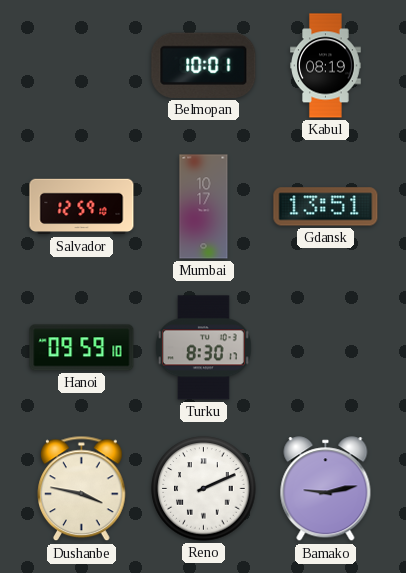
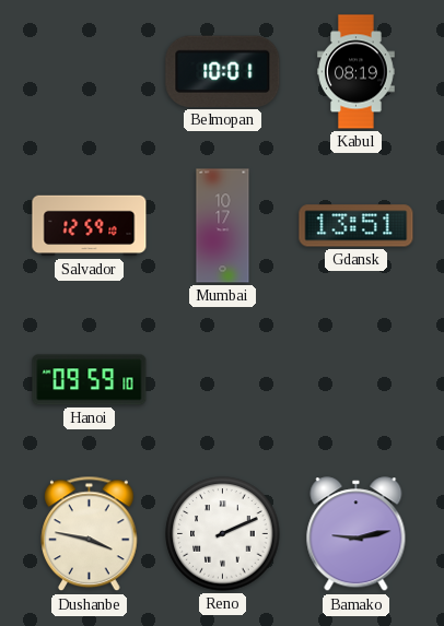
Turku: 8:30 -> none (203, 348)
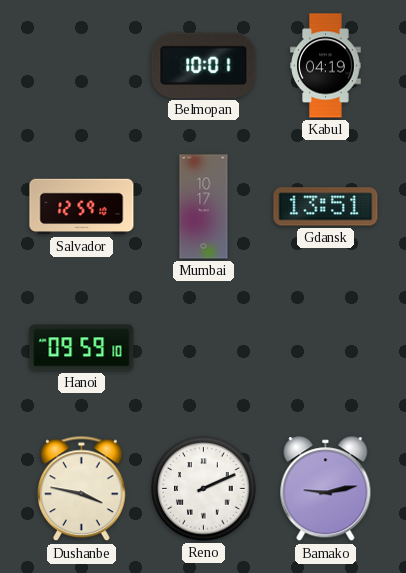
Kabul: 08:19 -> 04:19 (326, 66)
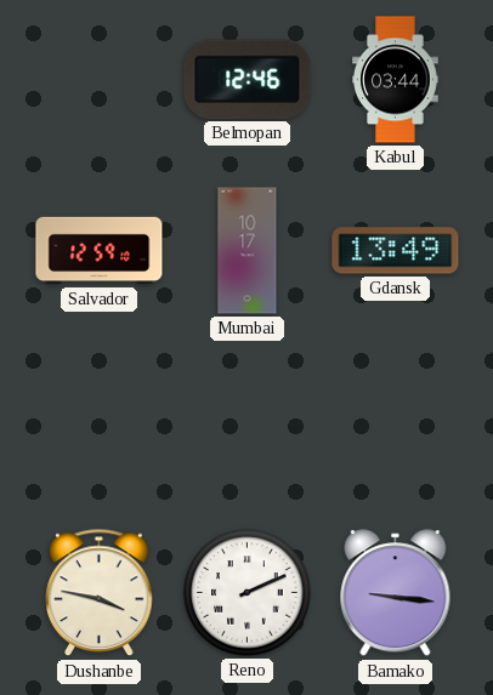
Belmopan: 10:01 -> 12:46 (248, 79)
Kabul: 04:19 -> 03:44 (396, 80)
Gdansk: 13:51 -> 13:49 (396, 251)
Hanoi: 09:59 -> none (82, 348)
Bamako: 9:13 -> 9:16 (396, 593)
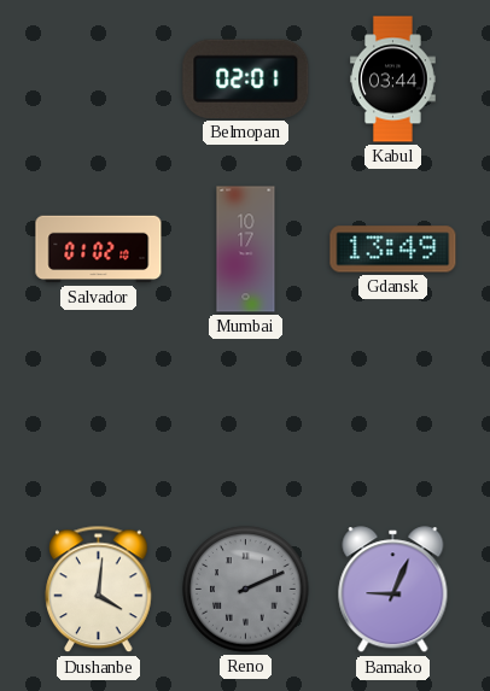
Belmopan: 12:46 -> 02:01 (246, 78)
Salvador: 12:59 -> 01:02 (99, 250)
Dushanbe: 3:47 -> 4:01 (99, 590)
Reno dial: white -> grey (246, 590)
Bamako: 9:16 -> 9:04 (393, 590)
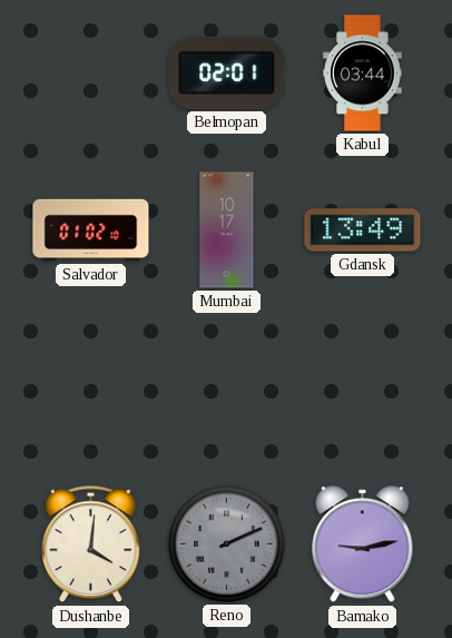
Bamako: 9:04 -> 9:13 (363, 544)
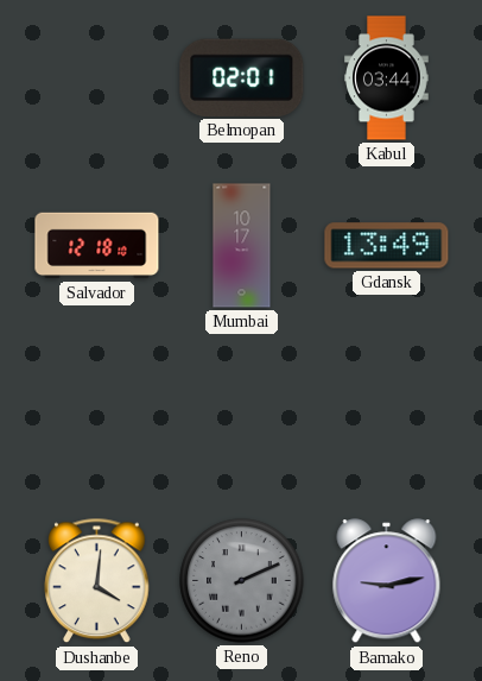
Salvador: 01:02 -> 12:18 (97, 246)
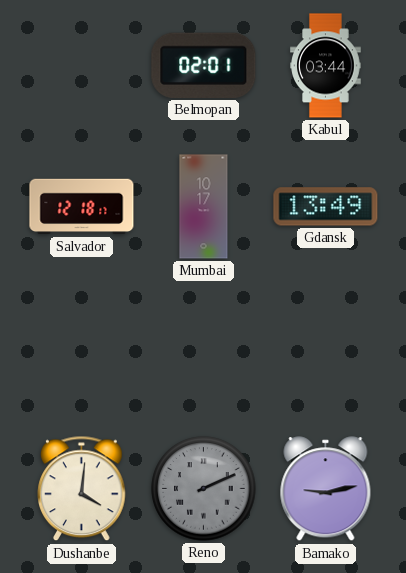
Salvador: 12:18:10 -> 12:18:17 (82, 207)
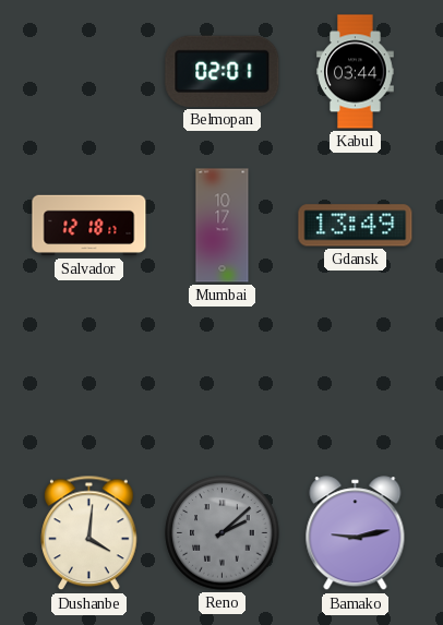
Reno: 2:11 -> 2:08 (223, 533)
